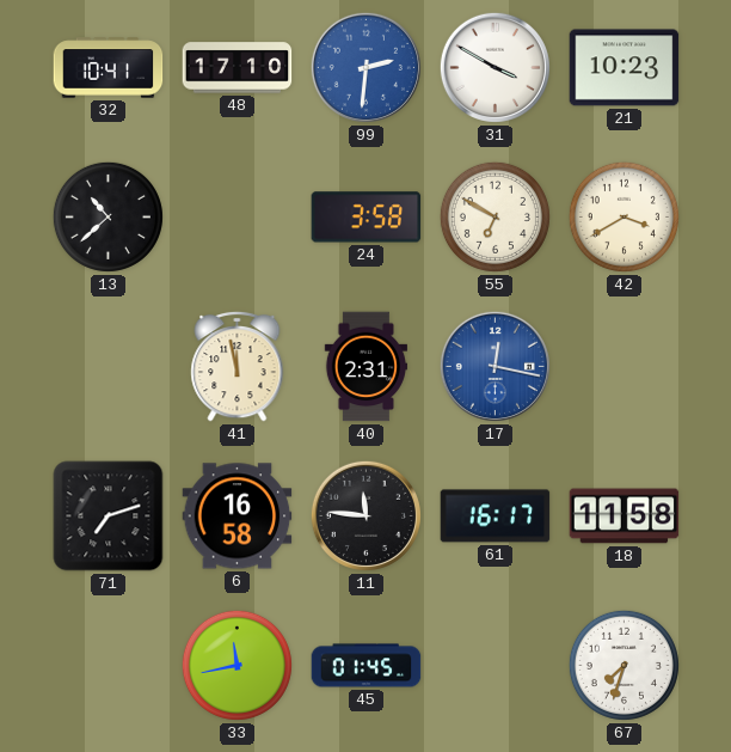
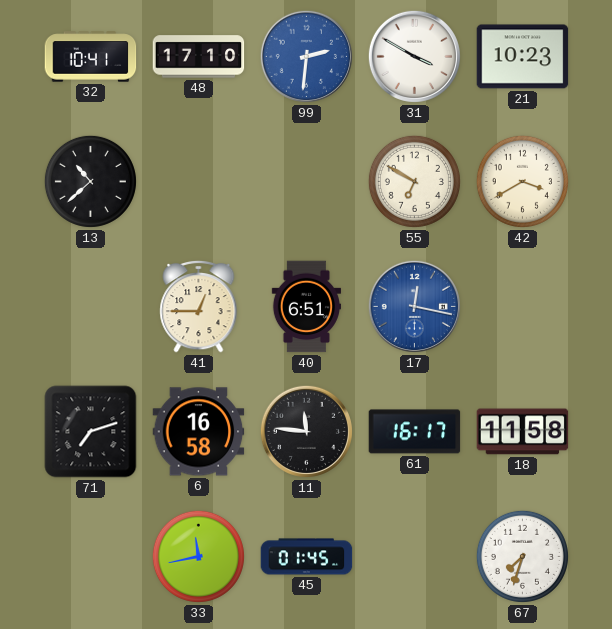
24: 3:58 -> none (367, 218)
41: 11:58 -> 12:45 (199, 306)
40: 2:31 -> 6:51 (306, 307)
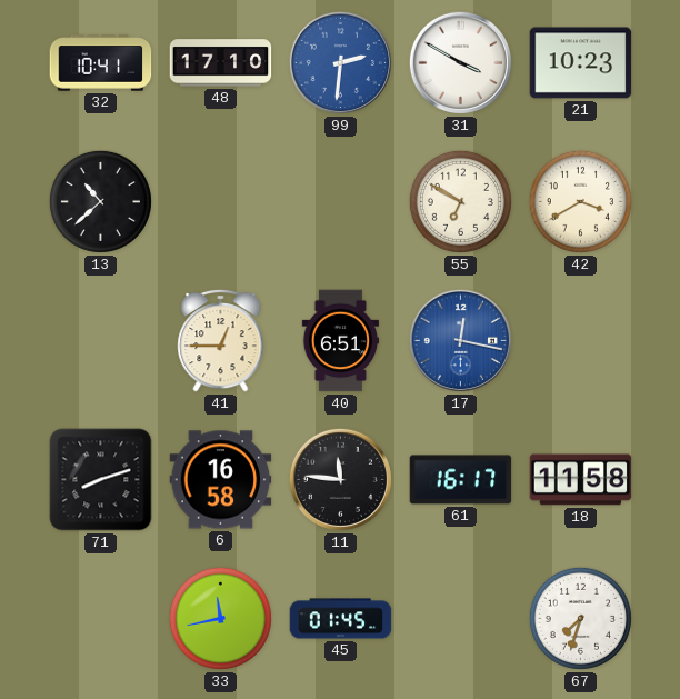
71: 7:12 -> 8:12 (101, 480)
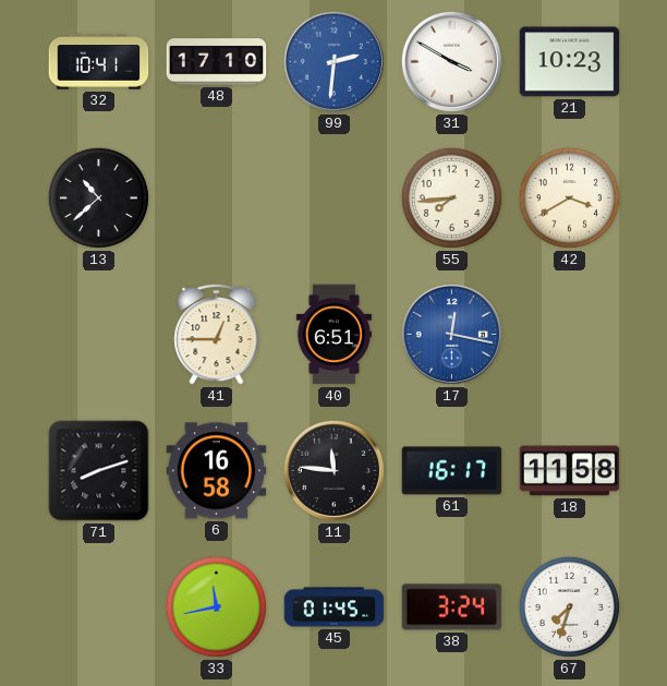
55: 6:50 -> 7:44 (451, 197)
38: none -> 3:24 (452, 607)
